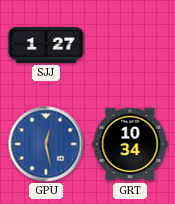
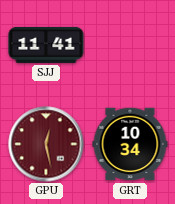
SJJ: 1:27 -> 11:41 (46, 45)
GPU dial: blue -> burgundy (46, 144)
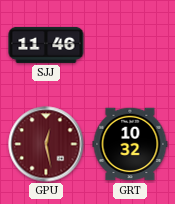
SJJ: 11:41 -> 11:46 (46, 45)
GRT: 10:34 -> 10:32 (130, 144)
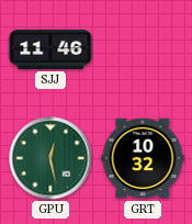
GPU dial: burgundy -> green (50, 158)
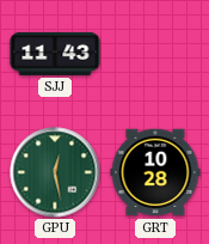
SJJ: 11:46 -> 11:43 (55, 54)
GRT: 10:32 -> 10:28 (155, 172)
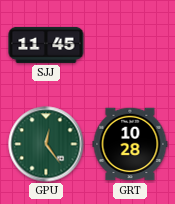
SJJ: 11:43 -> 11:45 (46, 45)
GPU: 12:28 -> 12:24 (46, 144)
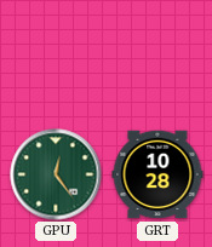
SJJ: 11:45 -> none (46, 45)
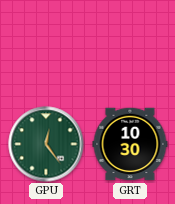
GRT: 10:28 -> 10:30 (130, 144)
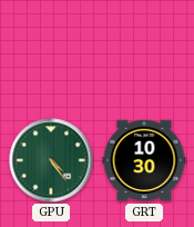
GPU: 12:24 -> 4:24 (51, 160)
